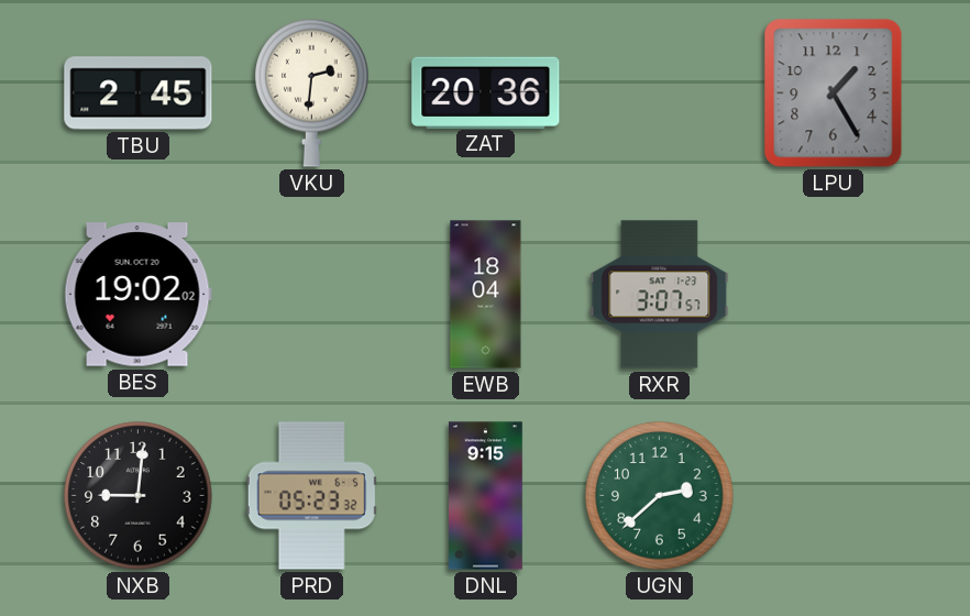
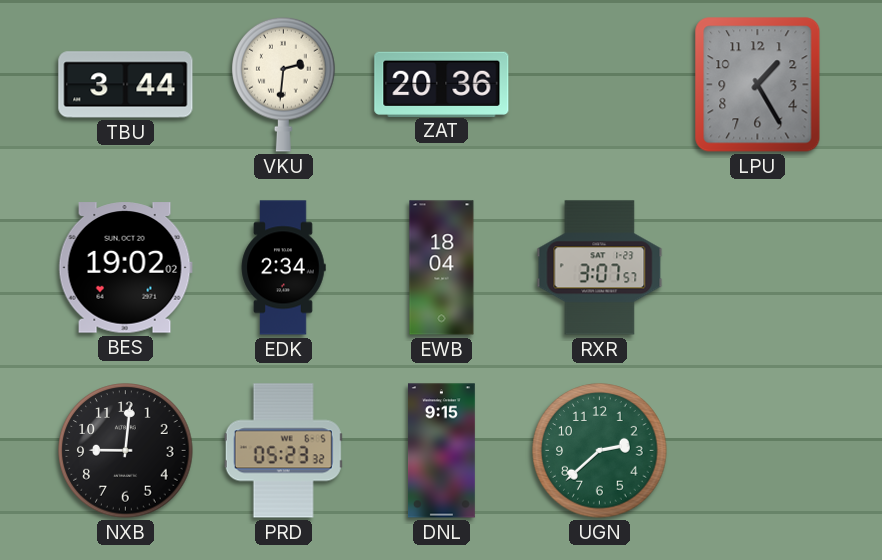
TBU: 2:45 -> 3:44 (126, 85)
EDK: none -> 2:34 (283, 268)
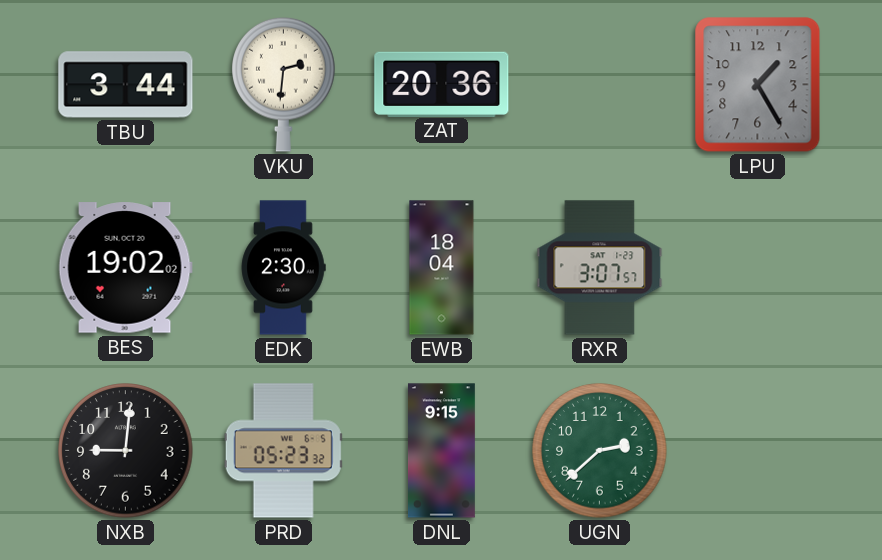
EDK: 2:34 -> 2:30 (283, 268)
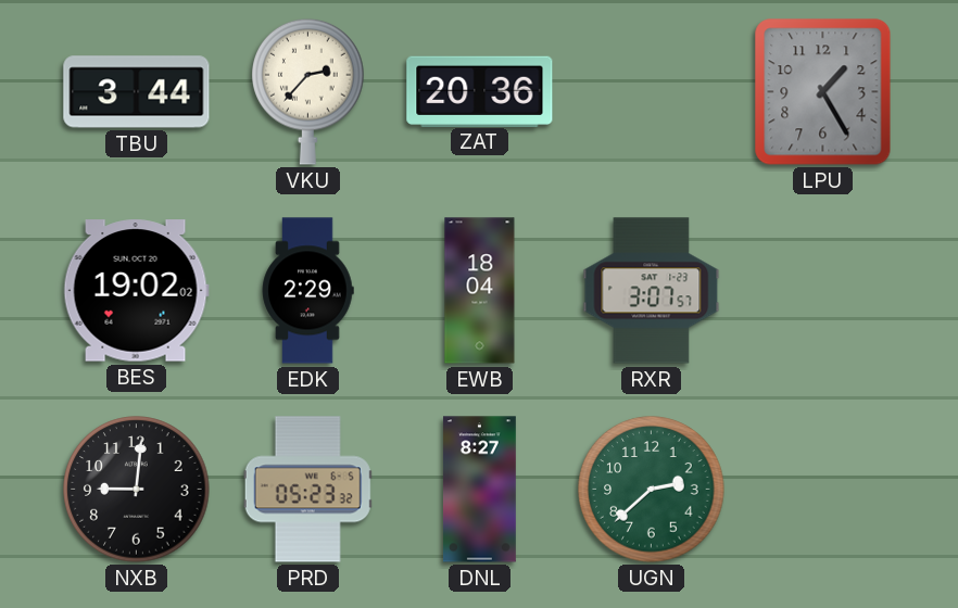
VKU: 2:31 -> 2:37 (308, 91)
EDK: 2:30 -> 2:29 (307, 291)
DNL: 9:15 -> 8:27 (479, 490)
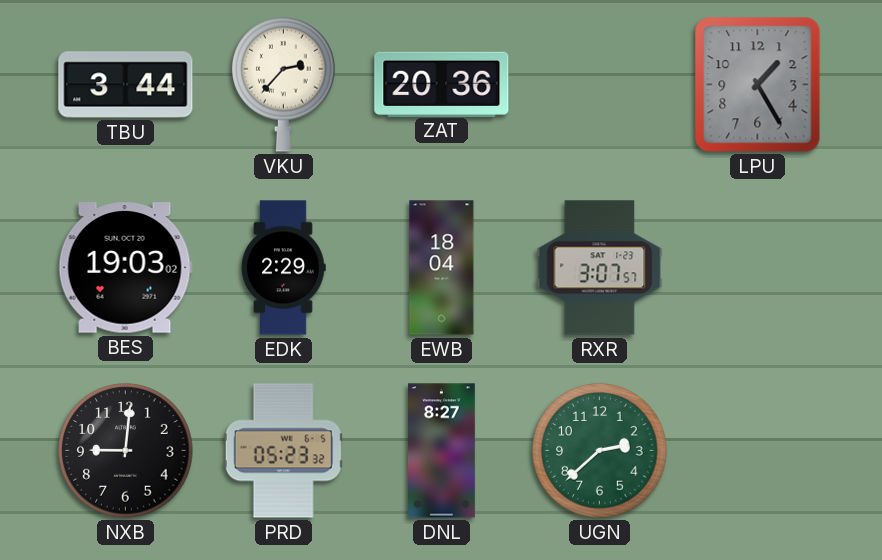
BES: 19:02 -> 19:03 (125, 268)
